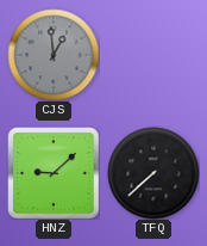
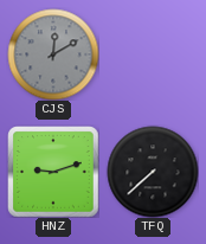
CJS: 12:59 -> 12:10 (53, 54)
HNZ: 9:08 -> 9:12 (53, 172)
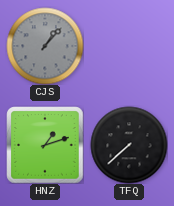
CJS: 12:10 -> 1:07 (45, 46)
HNZ: 9:12 -> 1:12 (45, 145)
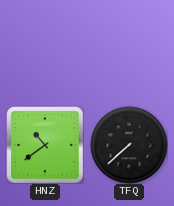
CJS: 1:07 -> none (45, 46)
HNZ: 1:12 -> 10:39 (45, 145)
